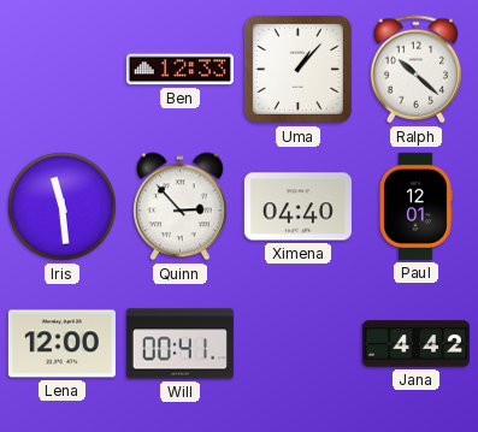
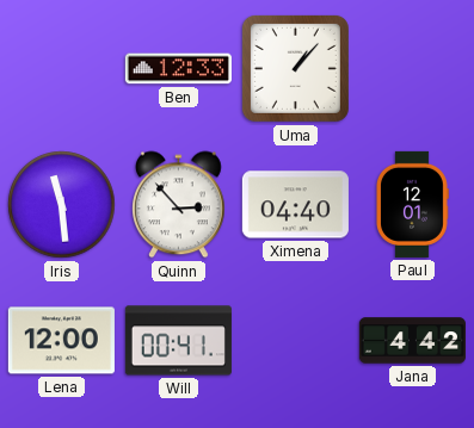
Ralph: 10:22 -> none (417, 70)
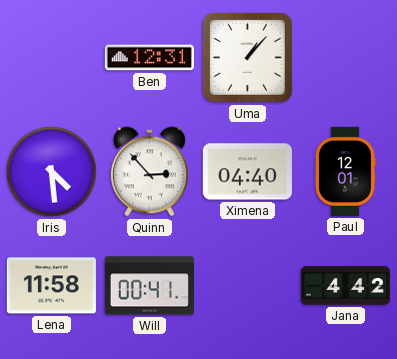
Ben: 12:33 -> 12:31 (149, 58)
Iris: 11:29 -> 4:29 (52, 172)
Lena: 12:00 -> 11:58 (51, 286)
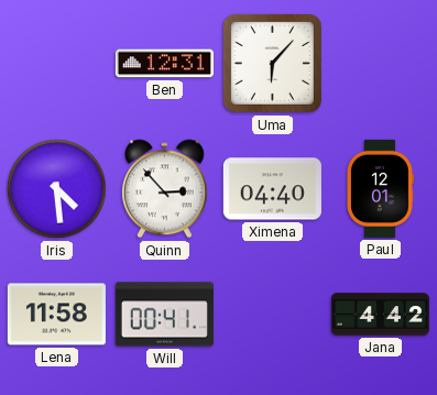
Uma: 1:07 -> 6:07 (272, 63)
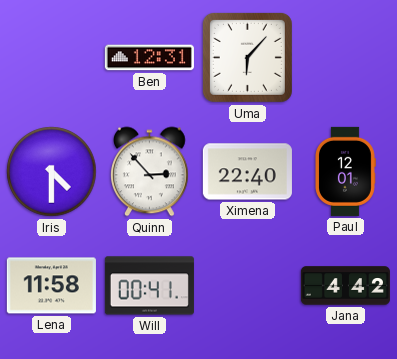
Iris: 4:29 -> 4:30 (52, 172)
Ximena: 04:40 -> 22:40 (247, 172)
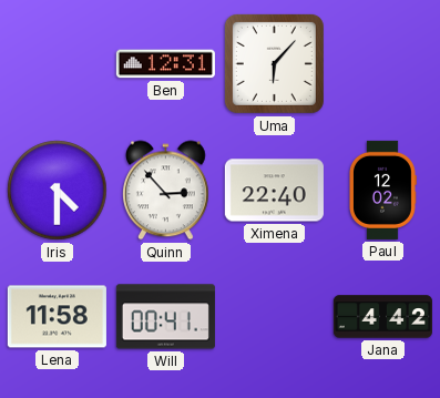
Paul: 12:01 -> 12:02 (383, 190)
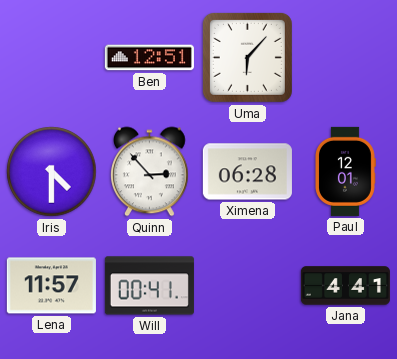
Ben: 12:31 -> 12:51 (149, 58)
Ximena: 22:40 -> 06:28 (247, 172)
Paul: 12:02 -> 12:01 (346, 171)
Lena: 11:58 -> 11:57 (51, 286)
Jana: 4:42 -> 4:41 (345, 286)
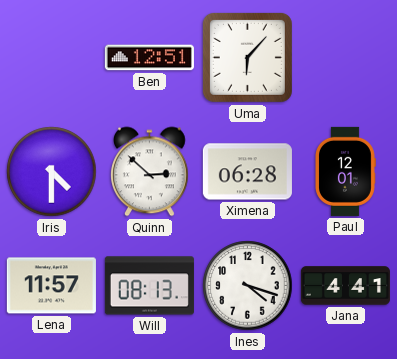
Quinn: 2:53 -> 2:52 (150, 172)
Will: 00:41 -> 08:13 (149, 286)
Ines: none -> 4:18 (248, 286)
